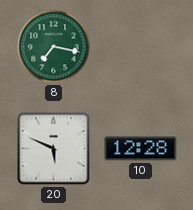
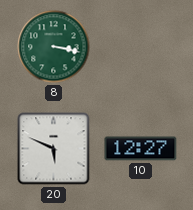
8: 7:17 -> 3:17 (54, 47)
10: 12:28 -> 12:27 (141, 149)
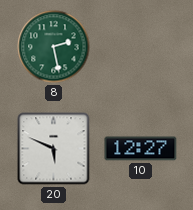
8: 3:17 -> 2:28 (54, 47)
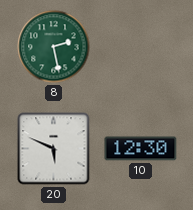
10: 12:27 -> 12:30 (141, 149)
